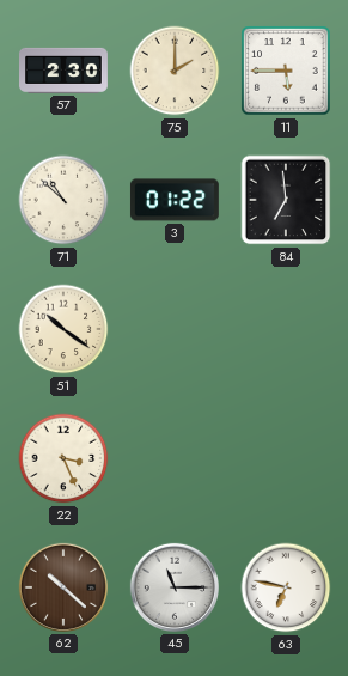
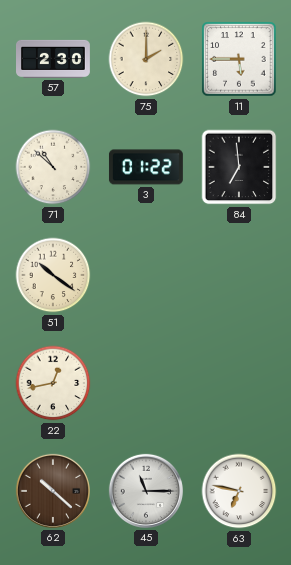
22: 3:26 -> 12:43 (53, 383)
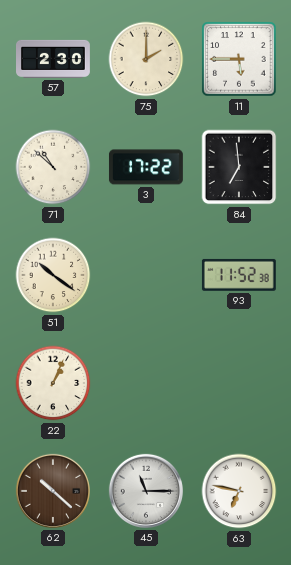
3: 01:22 -> 17:22 (146, 167)
93: none -> 11:52 (239, 275)
22: 12:43 -> 1:04 (53, 383)
